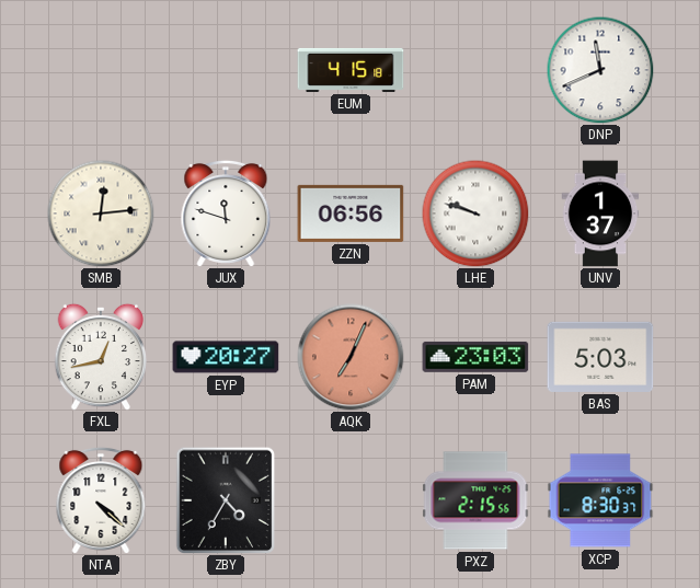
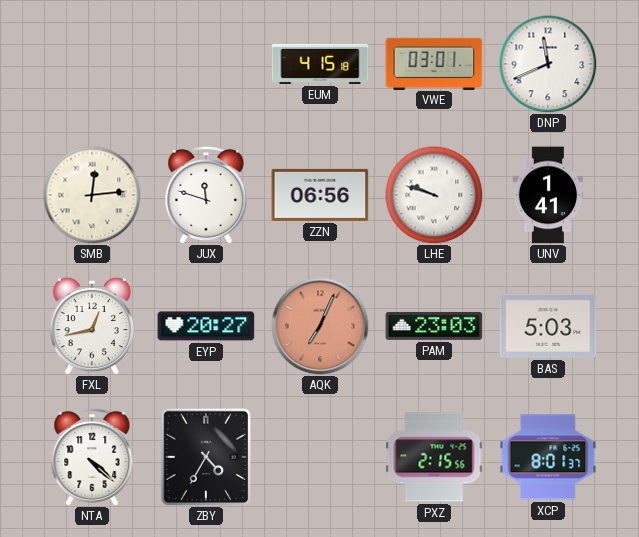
VWE: none -> 03:01 (434, 63)
UNV: 1:37 -> 1:41 (548, 195)
XCP: 8:30 -> 8:01 (548, 457)
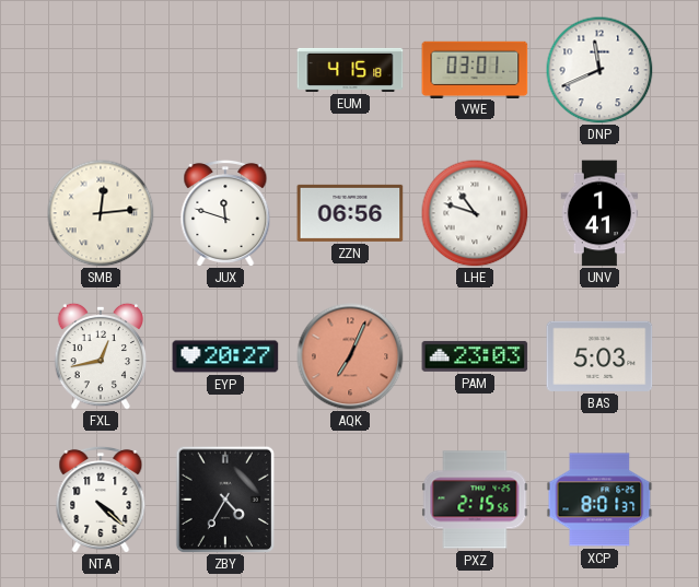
LHE: 9:48 -> 10:48 (475, 213)
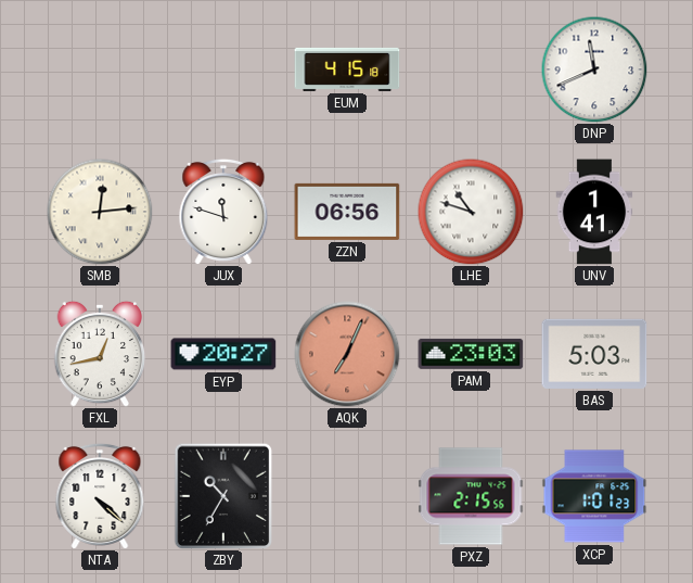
VWE: 03:01 -> none (475, 69)
ZBY: 4:35 -> 10:35 (223, 496)
XCP: 8:01 -> 1:01 (594, 496)
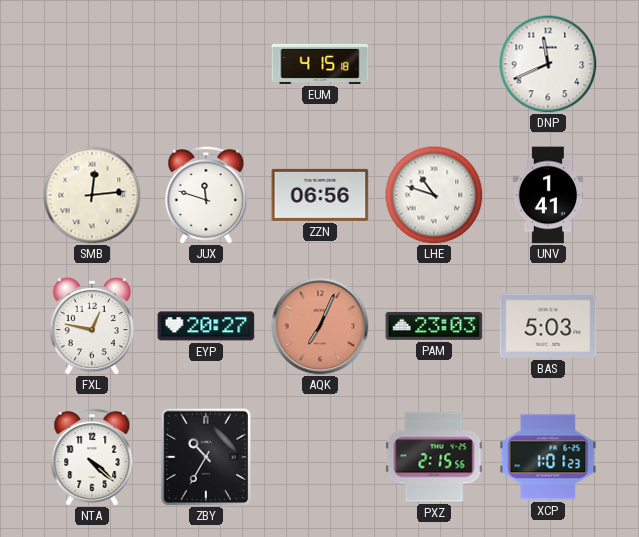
FXL: 12:43 -> 12:47 (92, 326)
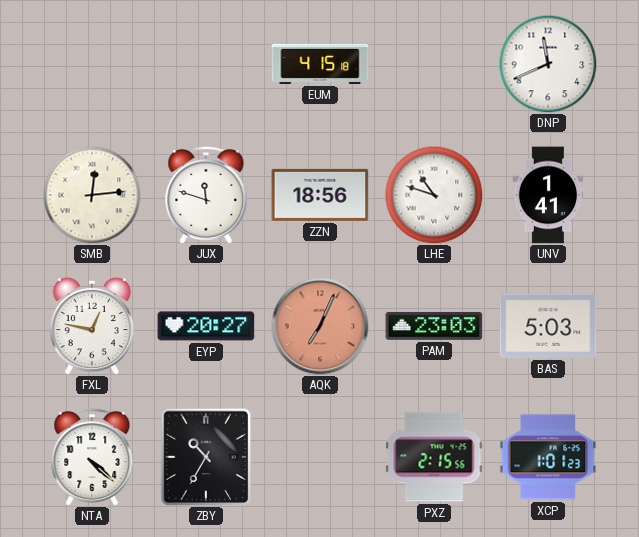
ZZN: 06:56 -> 18:56 (320, 195)
